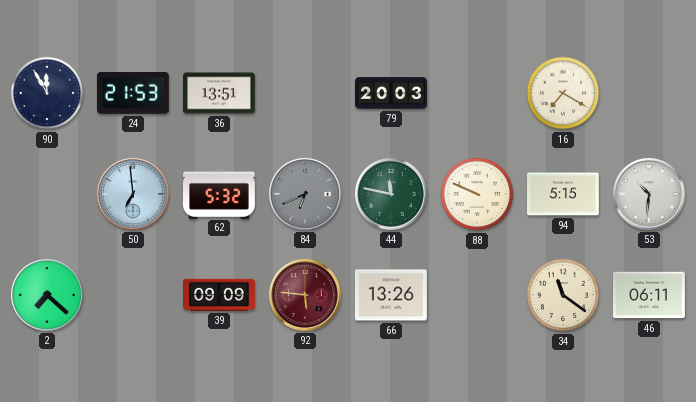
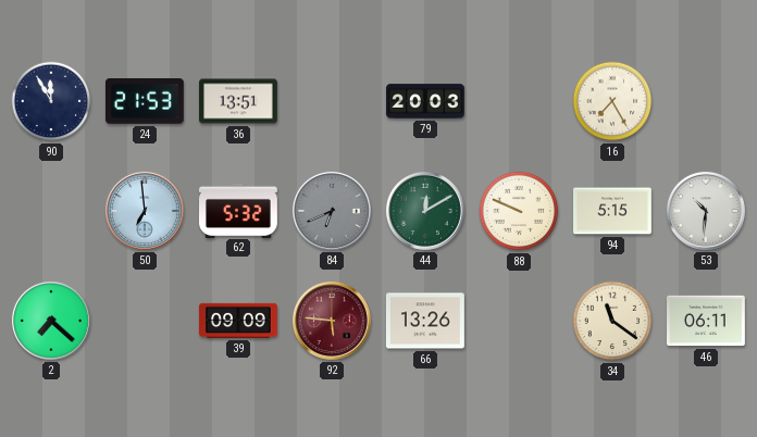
16: 7:20 -> 7:25 (612, 101)
44: 11:47 -> 12:10 (425, 211)
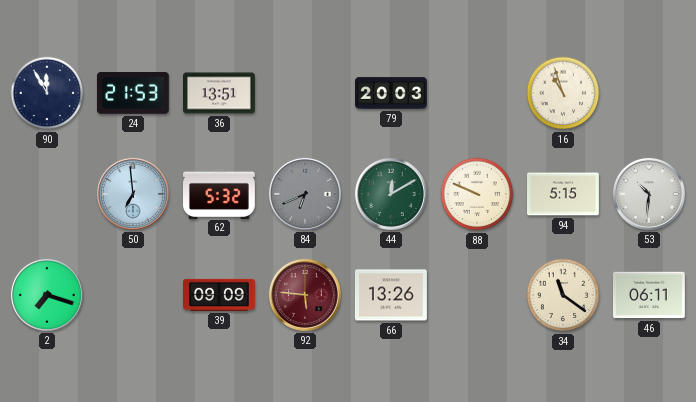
16: 7:25 -> 10:57 (563, 93)
2: 7:22 -> 7:18 (47, 295)
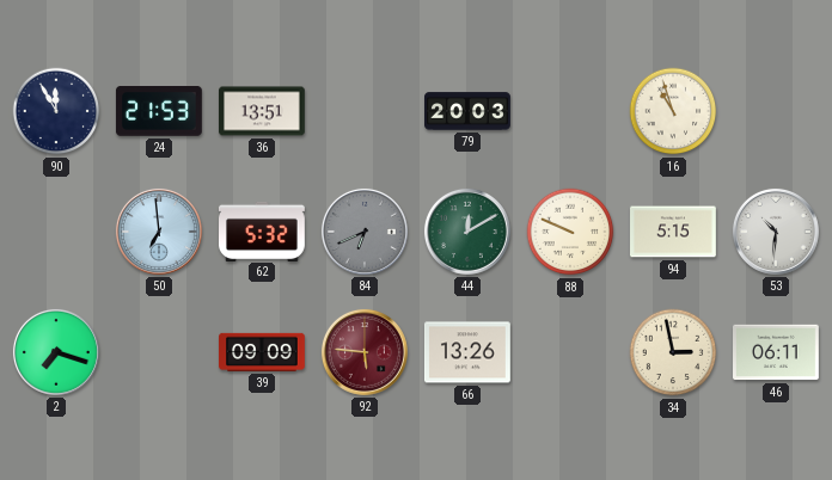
34: 11:21 -> 2:58 (673, 352)
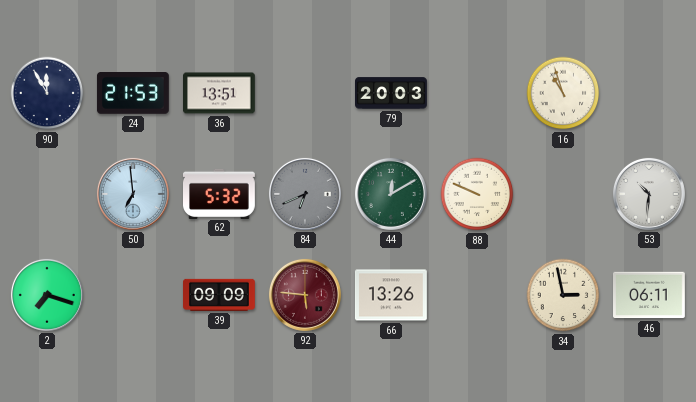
94: 5:15 -> none (674, 232)
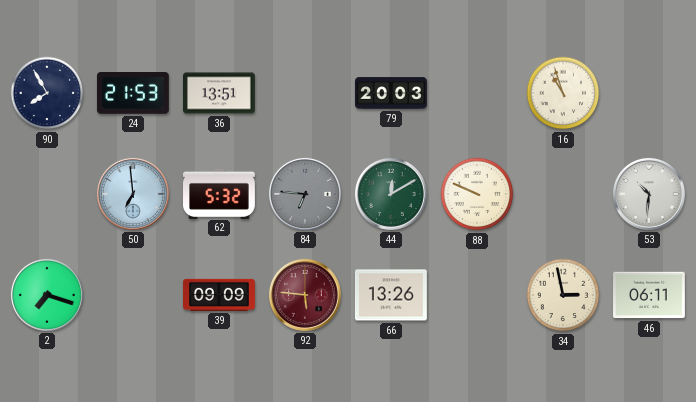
90: 11:55 -> 7:55 (47, 93)
84: 6:41 -> 6:46 (305, 194)
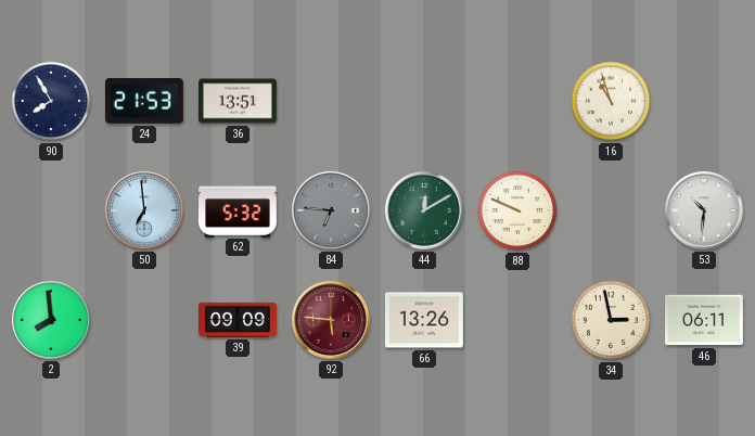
79: 20:03 -> none (392, 93)
2: 7:18 -> 7:59 (51, 320)
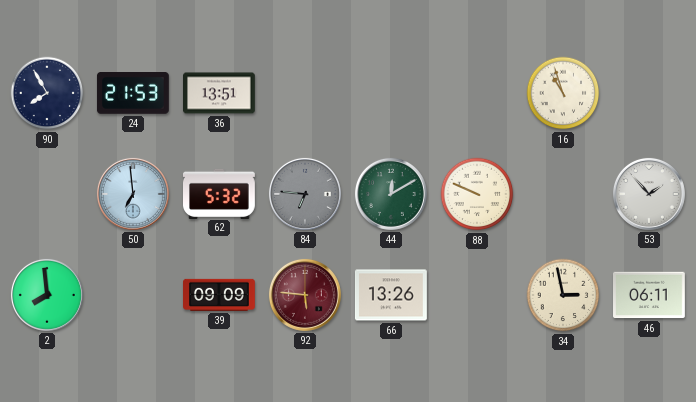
53: 10:31 -> 1:53 (649, 194)
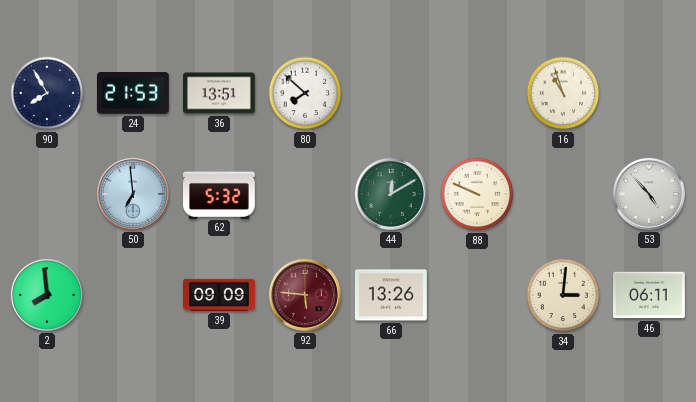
80: none -> 7:52 (305, 93)
84: 6:46 -> none (305, 194)
53: 1:53 -> 4:53 (649, 194)
34: 2:58 -> 3:01 (563, 295)
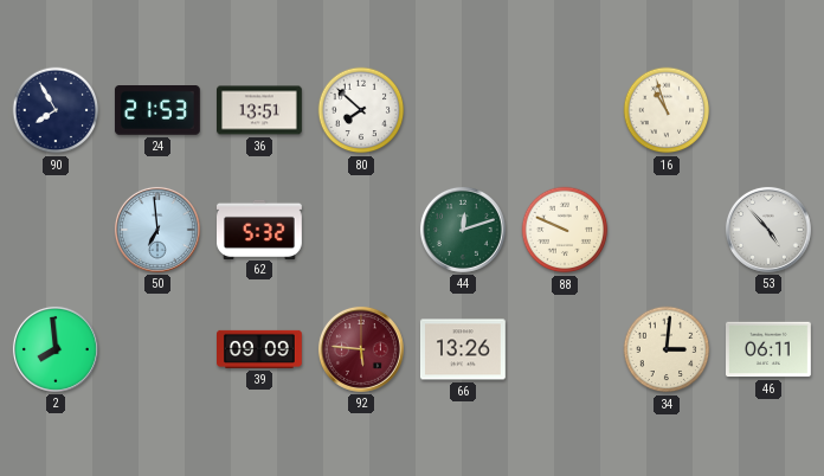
44: 12:10 -> 12:12 (463, 230)
